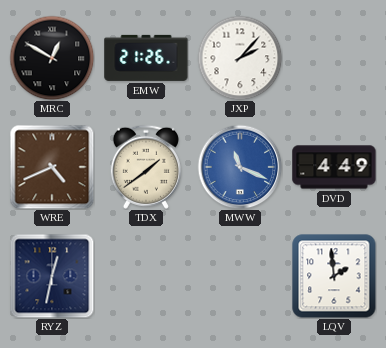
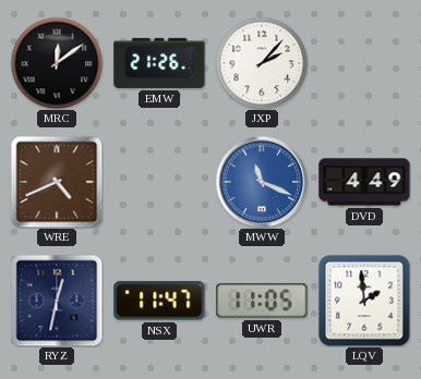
MRC: 12:50 -> 12:09 (57, 63)
TDX: 1:39 -> none (146, 167)
NSX: none -> 11:47 (159, 301)
UWR: none -> 11:05 (262, 301)
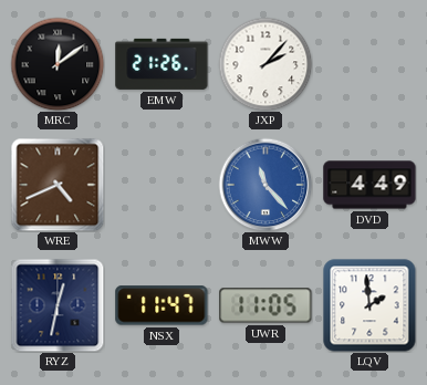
MWW: 11:19 -> 11:23 (265, 185)
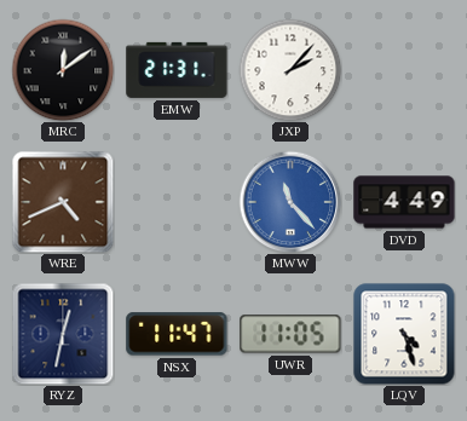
EMW: 21:26 -> 21:31 (177, 70)
LQV: 1:59 -> 4:27 (404, 334)
